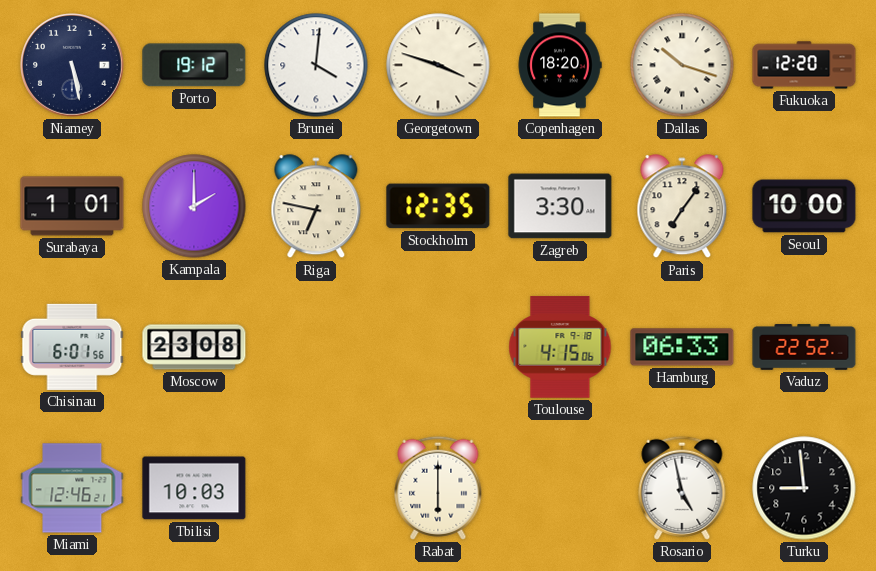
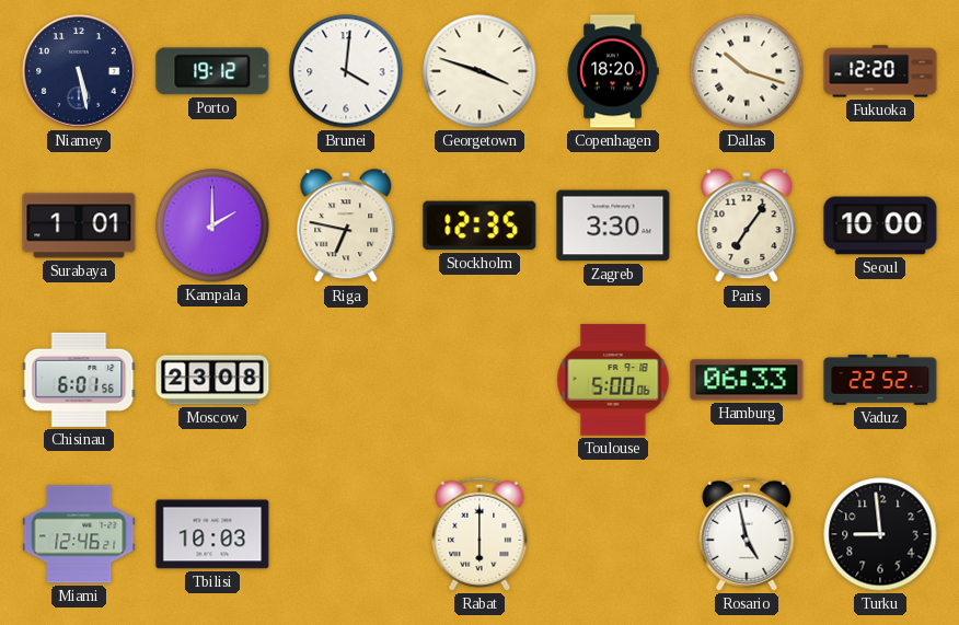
Toulouse: 4:15 -> 5:00 (613, 380)
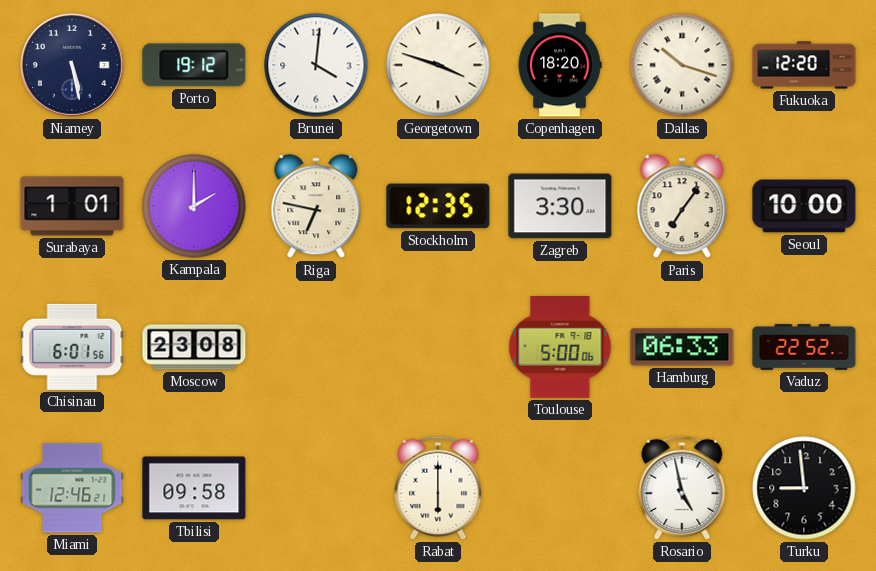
Tbilisi: 10:03 -> 09:58 (194, 488)
